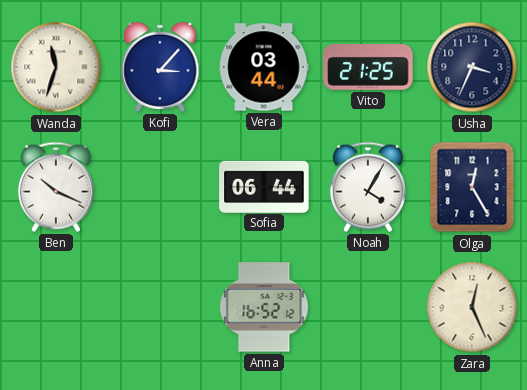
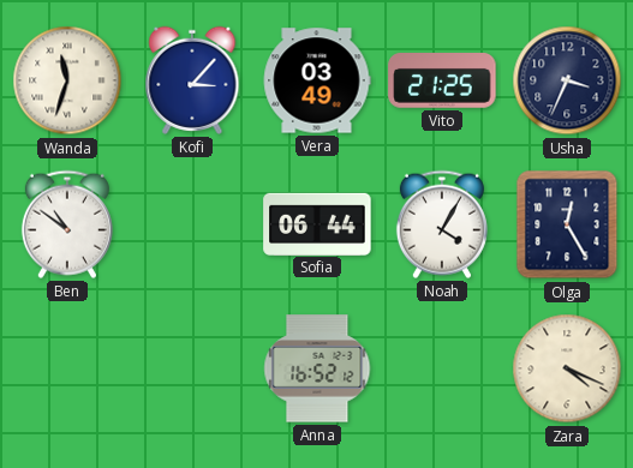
Vera: 03:44 -> 03:49 (317, 80)
Ben: 10:19 -> 10:51 (67, 224)
Zara: 12:26 -> 4:19 (567, 368)
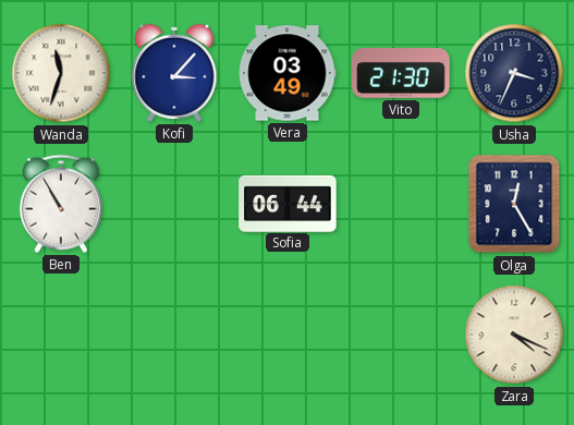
Vito: 21:25 -> 21:30 (401, 74)
Ben: 10:51 -> 10:55 (61, 204)
Noah: 4:05 -> none (442, 224)
Anna: 16:52 -> none (317, 368)
